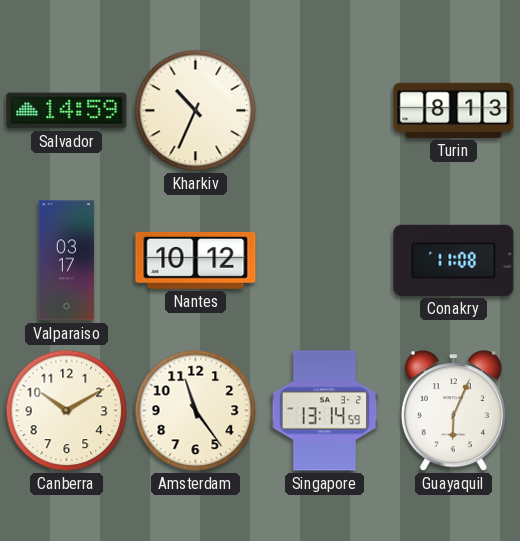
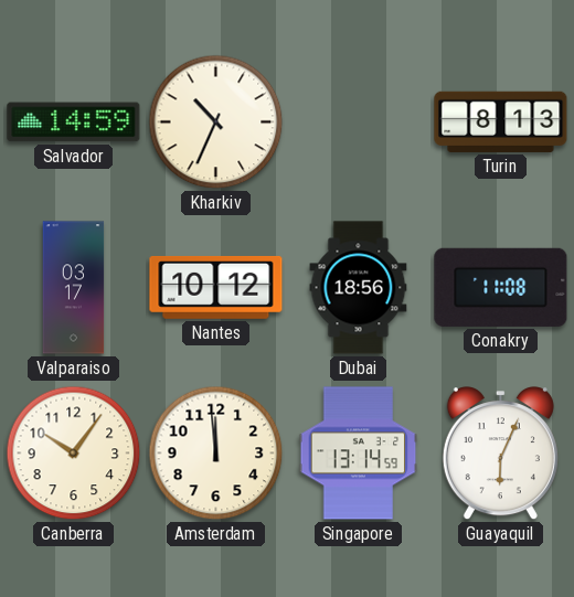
Dubai: none -> 18:56 (359, 288)
Canberra: 10:10 -> 10:06 (74, 454)
Amsterdam: 11:24 -> 11:59 (216, 454)
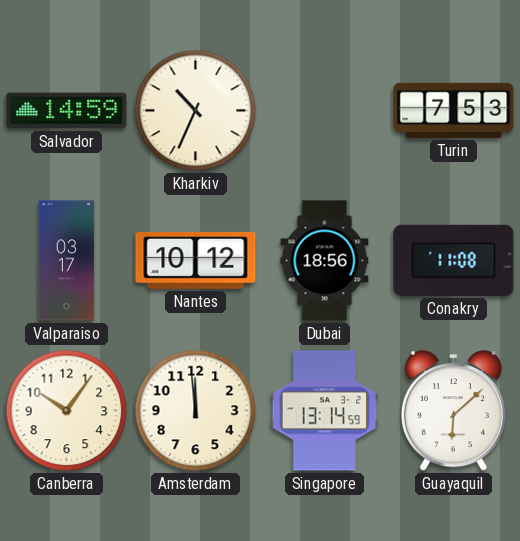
Turin: 8:13 -> 7:53 (454, 110)
Guayaquil: 6:04 -> 6:08 (453, 411)
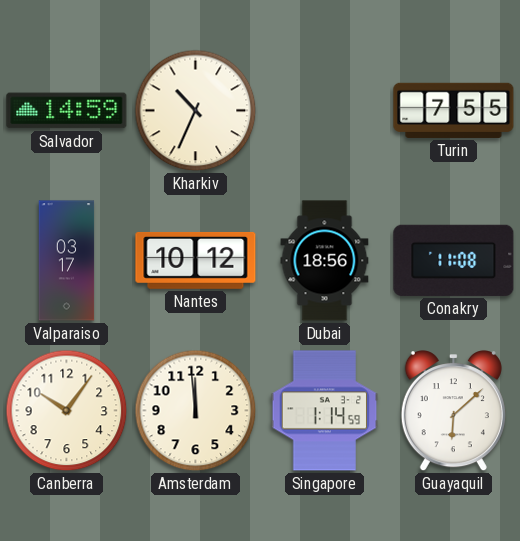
Turin: 7:53 -> 7:55 (454, 110)
Singapore: 13:14 -> 1:14 (325, 411)
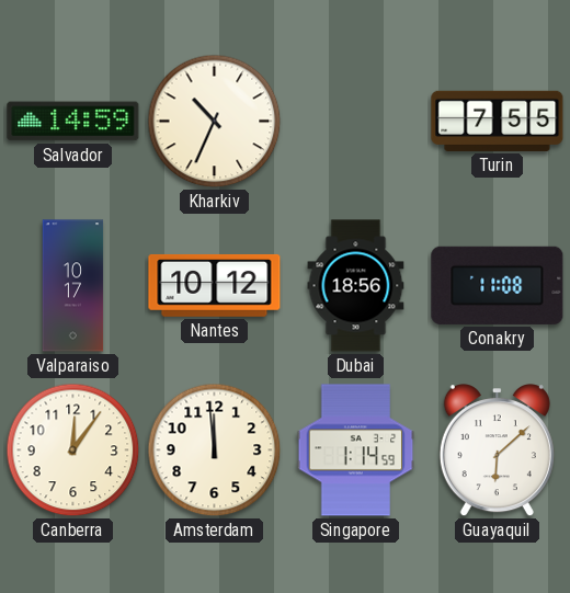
Valparaiso: 03:17 -> 10:17 (73, 286)
Canberra: 10:06 -> 12:06 (73, 451)
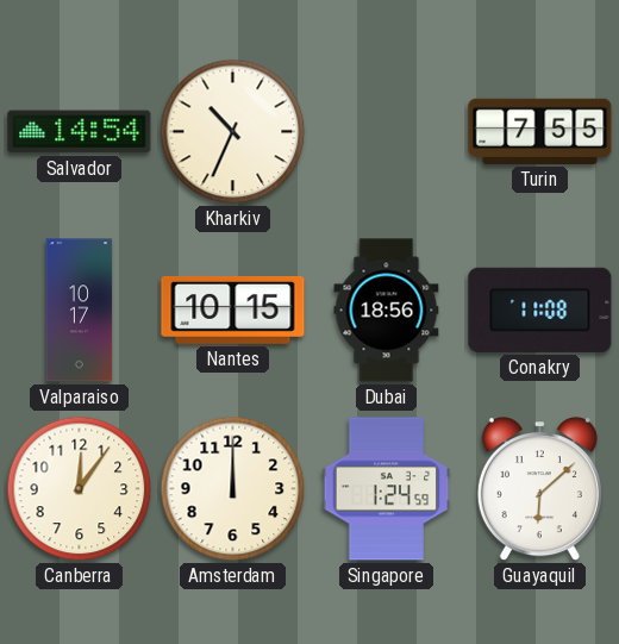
Salvador: 14:59 -> 14:54 (80, 132)
Nantes: 10:12 -> 10:15 (233, 310)
Amsterdam: 11:59 -> 12:00 (233, 489)
Singapore: 1:14 -> 1:24 (387, 489)
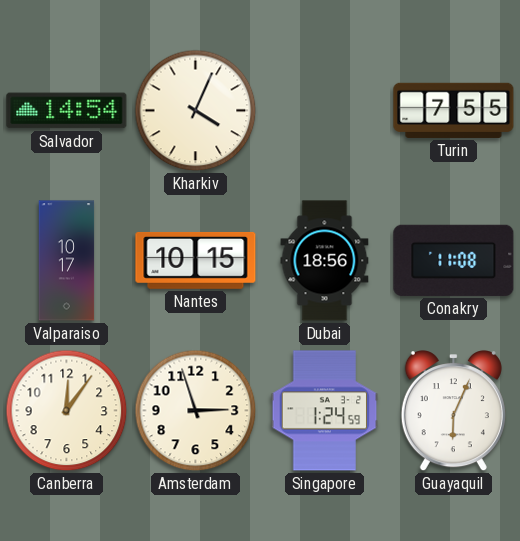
Kharkiv: 10:34 -> 4:04 (196, 111)
Amsterdam: 12:00 -> 2:57 (196, 411)
Guayaquil: 6:08 -> 6:04 (453, 411)
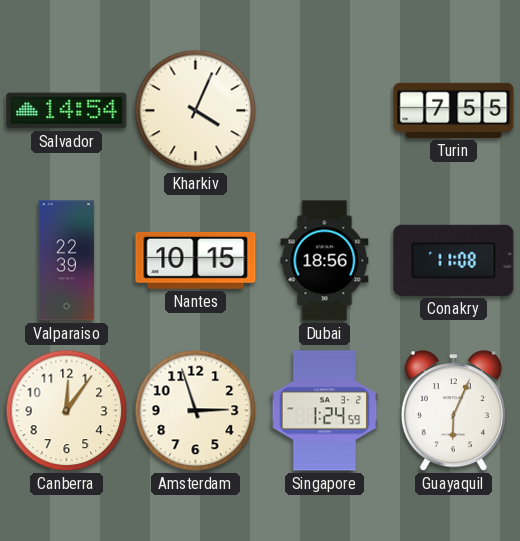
Valparaiso: 10:17 -> 22:39 (67, 261)
